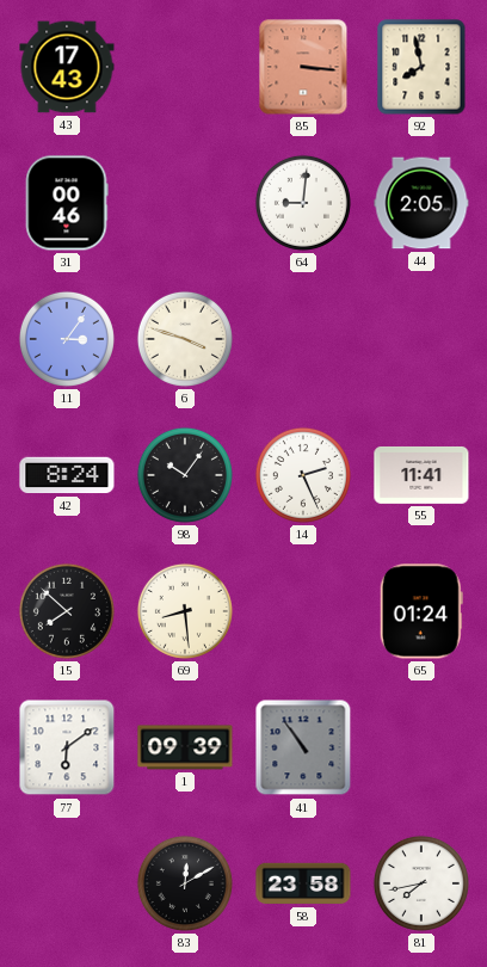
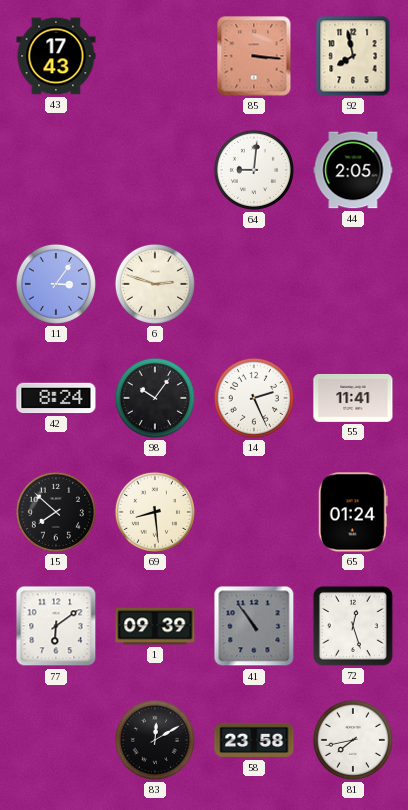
31: 00:46 -> none (67, 203)
6: 3:48 -> 2:48 (155, 284)
72: none -> 12:27 (353, 626)
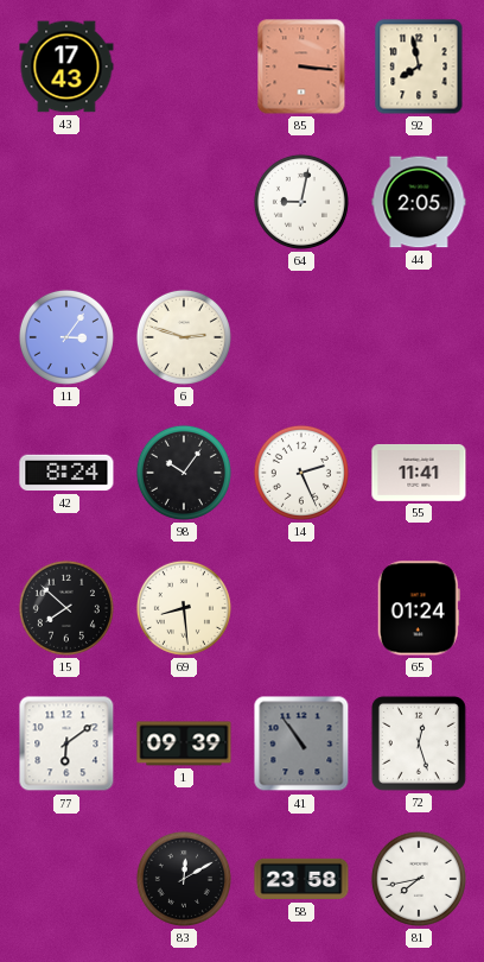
64: 9:01 -> 9:02 (301, 202)
